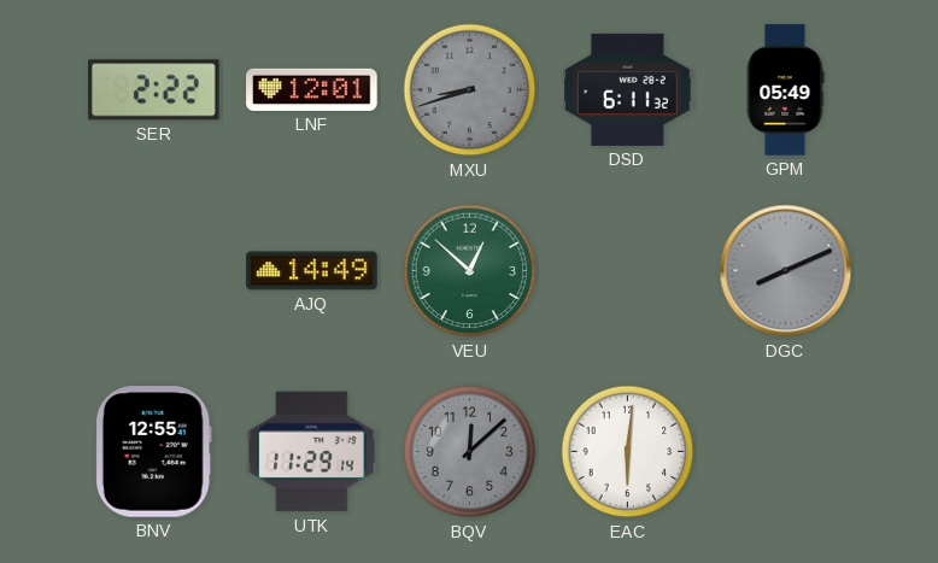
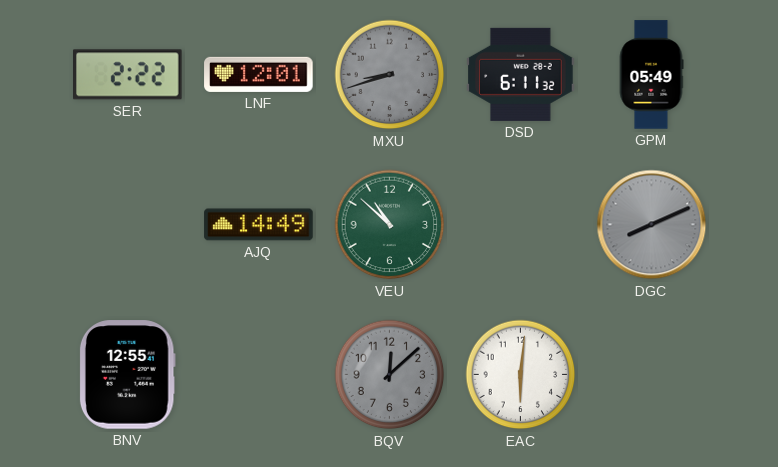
VEU: 12:52 -> 10:52 (390, 225)
UTK: 11:29 -> none (312, 452)
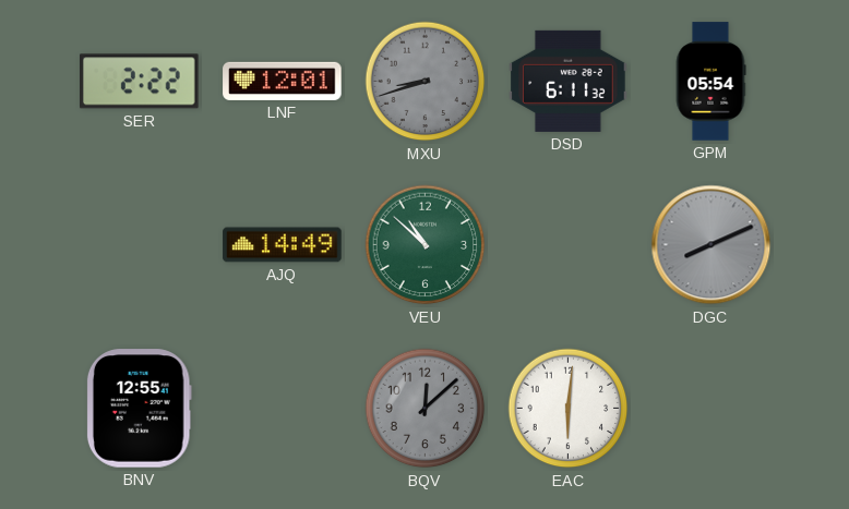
GPM: 05:49 -> 05:54 (710, 82)
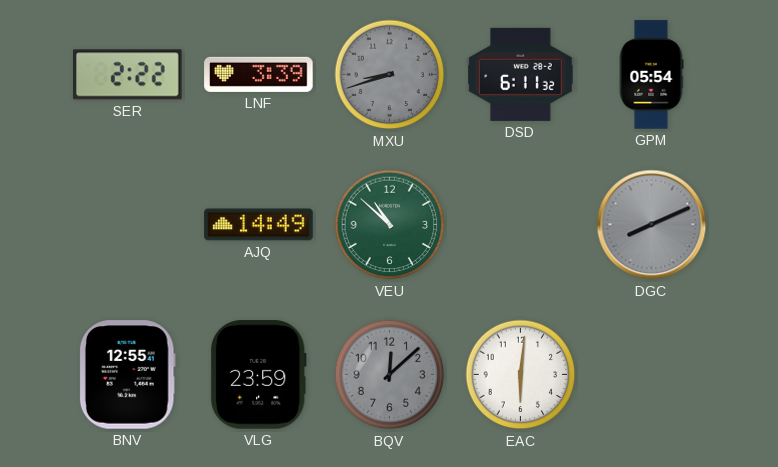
LNF: 12:01 -> 3:39 (259, 74)
VLG: none -> 23:59 (258, 375)
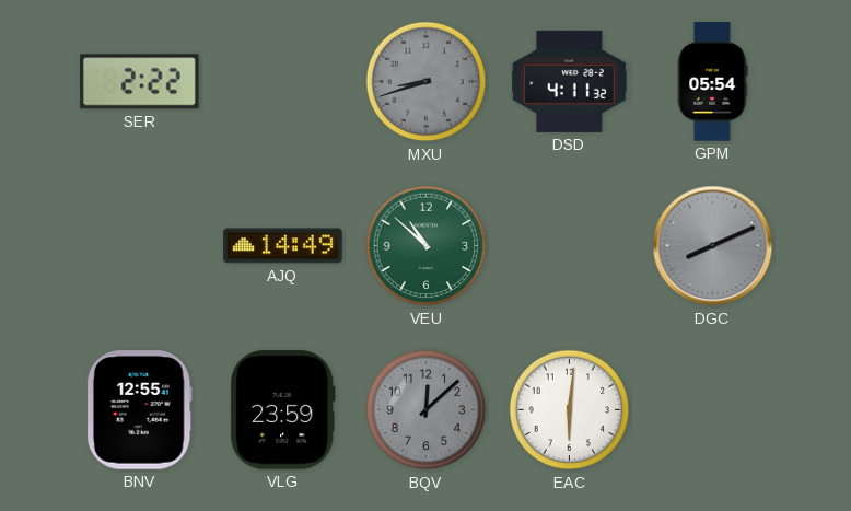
LNF: 3:39 -> none (259, 74)
DSD: 6:11 -> 4:11 (570, 81)
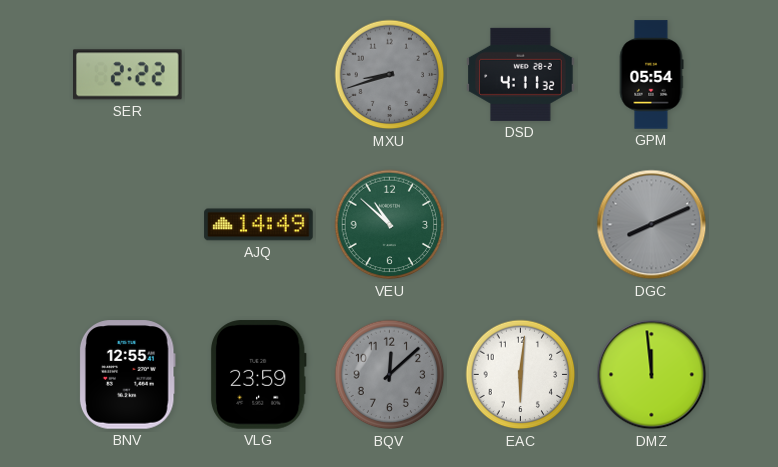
DMZ: none -> 11:59 (652, 375)
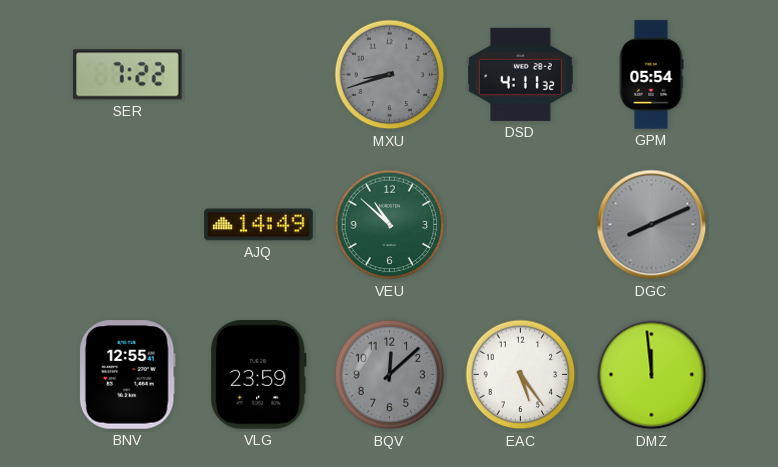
SER: 2:22 -> 7:22 (128, 75)
EAC: 6:01 -> 5:24 (521, 375)
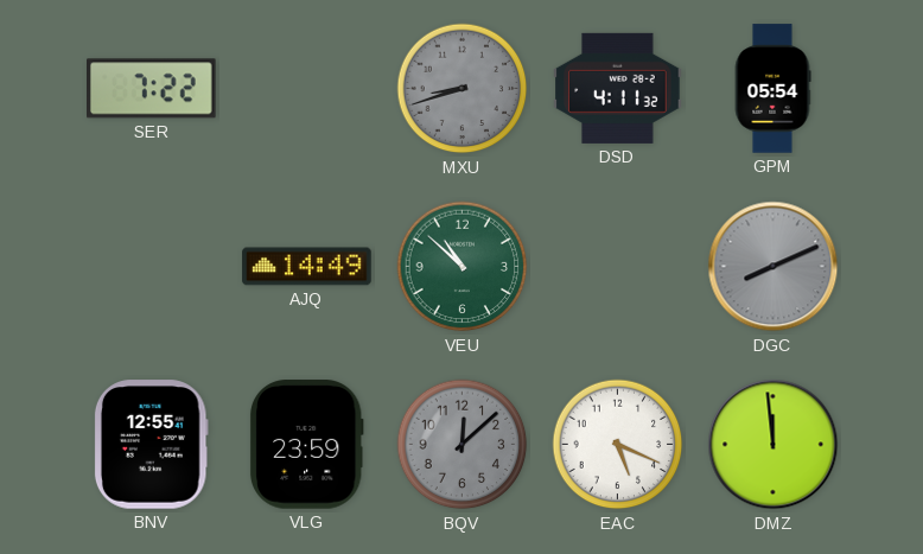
EAC: 5:24 -> 5:19 (618, 445)
